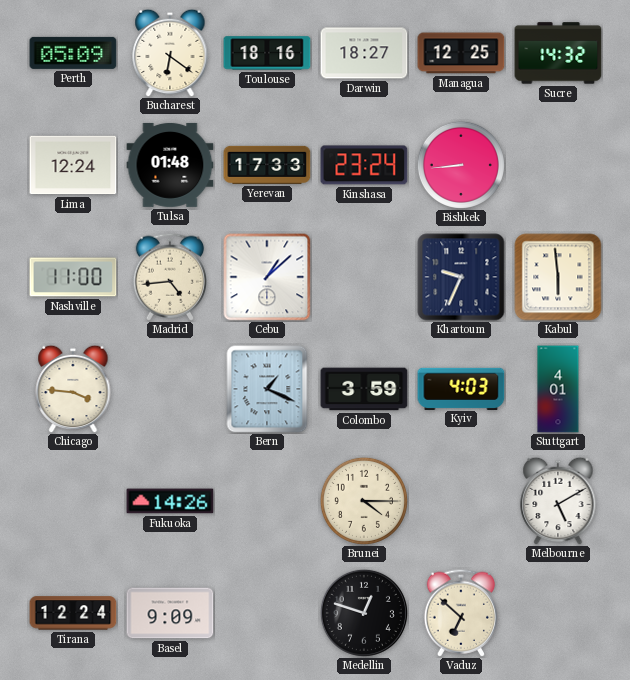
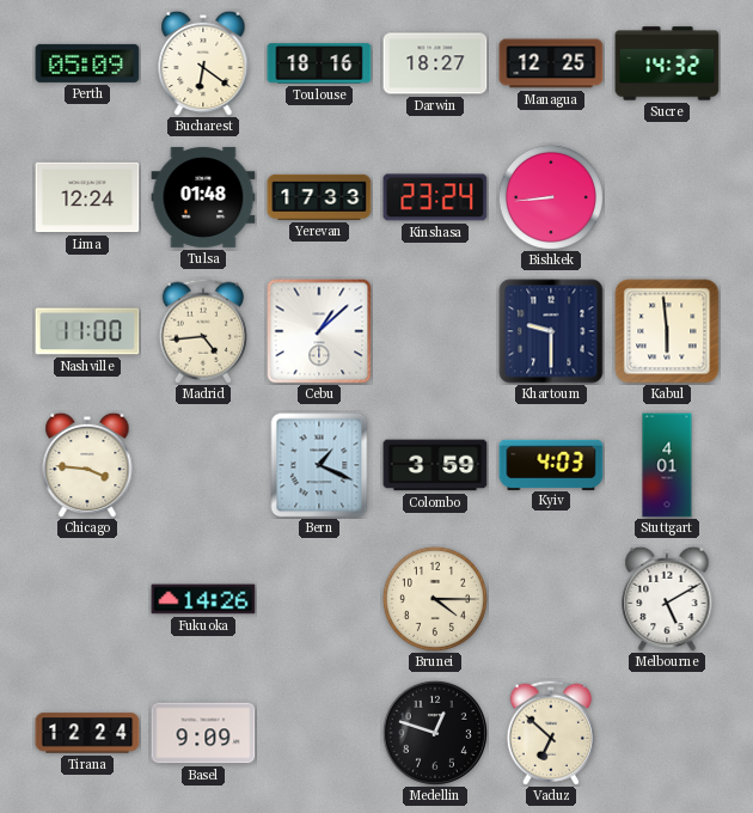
Khartoum: 9:34 -> 9:30 (551, 331)
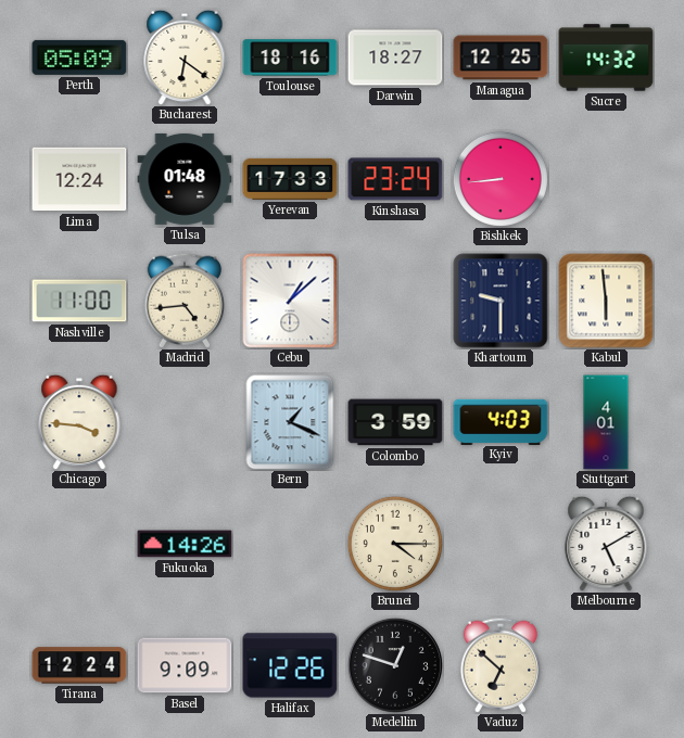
Halifax: none -> 12:26 (290, 665)
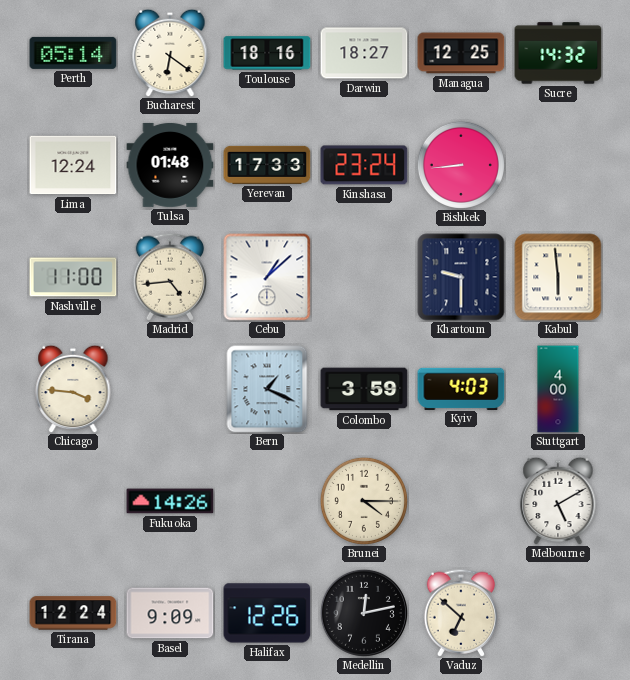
Perth: 05:09 -> 05:14 (73, 53)
Stuttgart: 4:01 -> 4:00 (558, 389)
Medellin: 12:48 -> 12:13 (364, 613)
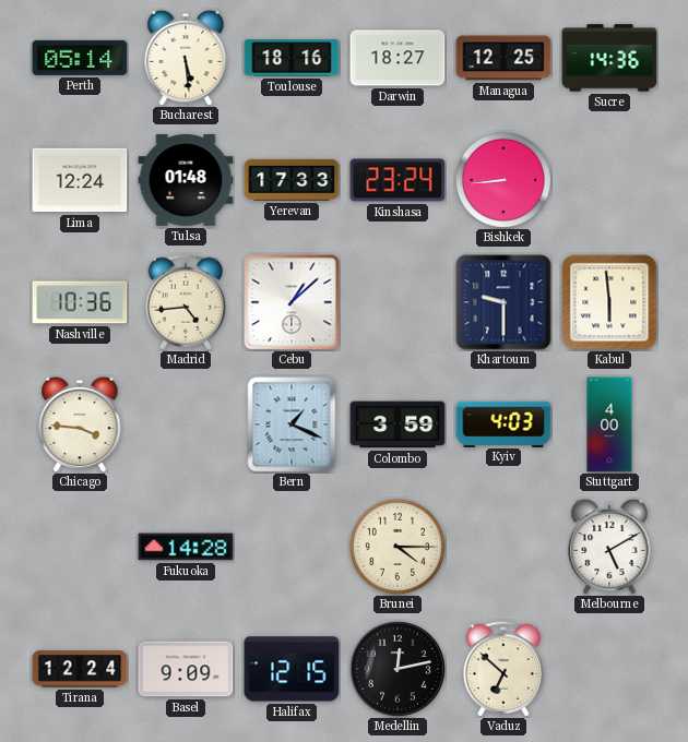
Bucharest: 6:21 -> 5:29 (186, 58)
Sucre: 14:32 -> 14:36 (609, 58)
Nashville: 11:00 -> 10:36 (80, 302)
Fukuoka: 14:26 -> 14:28 (186, 547)
Halifax: 12:26 -> 12:15 (292, 669)
